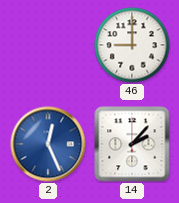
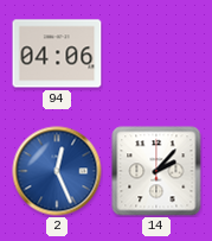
94: none -> 04:06 (57, 53)
46: 9:00 -> none (132, 45)
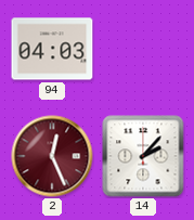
94: 04:06 -> 04:03 (52, 49)
2 dial: blue -> burgundy (52, 156)
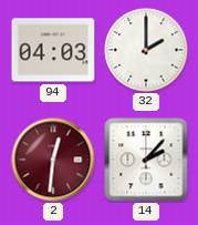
32: none -> 2:00 (146, 50)
2: 12:26 -> 12:31 (53, 160)
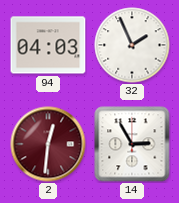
32: 2:00 -> 1:56 (132, 45)
14: 2:07 -> 2:55 (132, 144)
